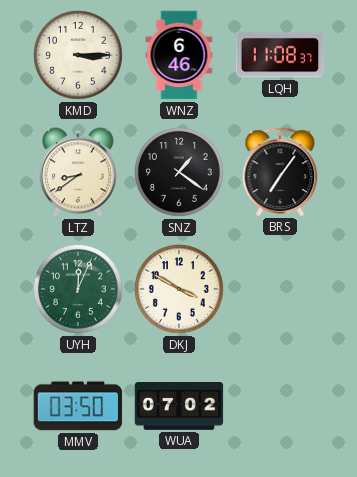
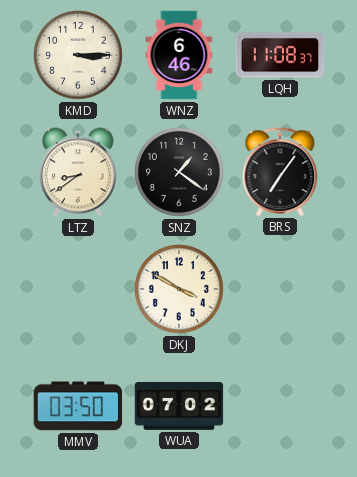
UYH: 12:04 -> none (78, 289)
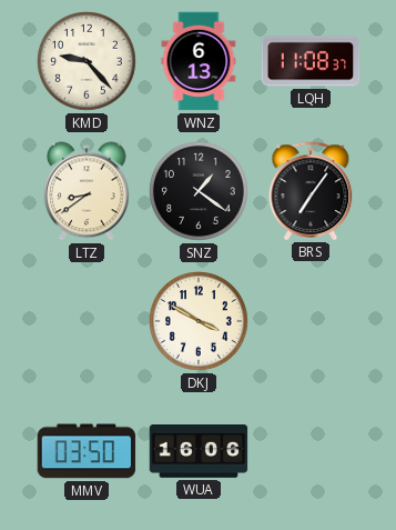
KMD: 3:15 -> 9:23 (87, 61)
WNZ: 6:46 -> 6:13 (199, 61)
WUA: 07:02 -> 16:06 (199, 452)
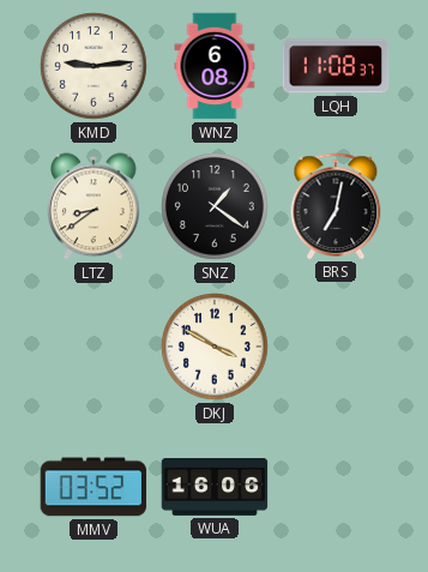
KMD: 9:23 -> 9:14 (94, 66)
WNZ: 6:13 -> 6:08 (215, 66)
BRS: 7:06 -> 7:02 (336, 206)
MMV: 03:50 -> 03:52 (94, 487)
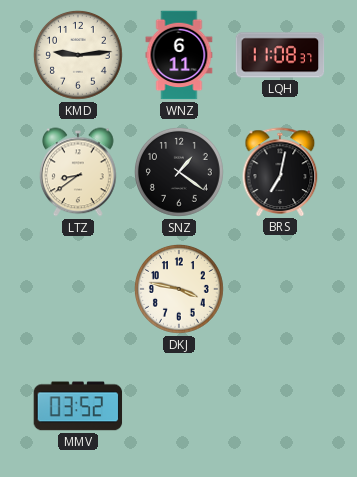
WNZ: 6:08 -> 6:11 (179, 55)
DKJ: 3:50 -> 3:47 (179, 289)
WUA: 16:06 -> none (215, 488)
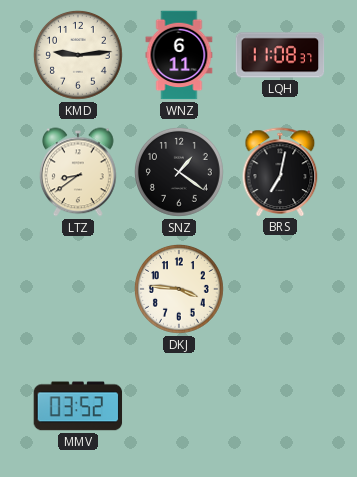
DKJ: 3:47 -> 3:46 (179, 289)
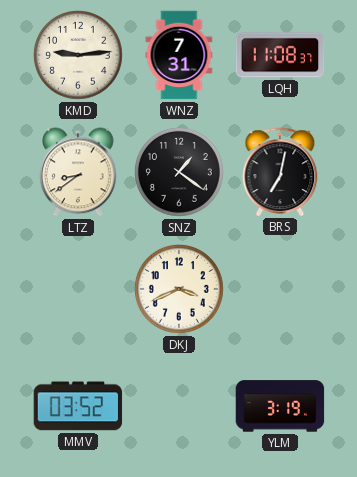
WNZ: 6:11 -> 7:31 (179, 55)
DKJ: 3:46 -> 3:41 (179, 289)
YLM: none -> 3:19 (280, 406)
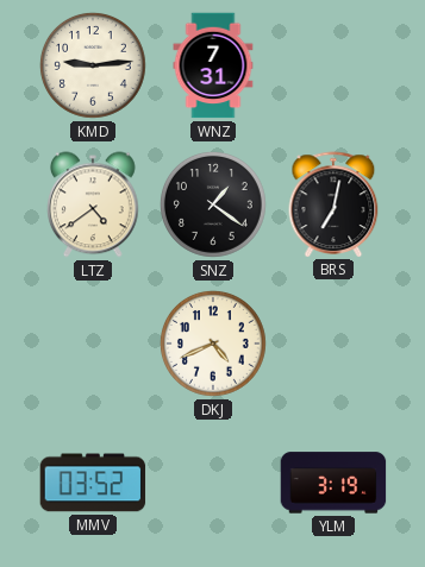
LQH: 11:08 -> none (280, 55)
LTZ: 8:39 -> 4:39 (94, 204)
DKJ: 3:41 -> 4:41 (213, 344)
